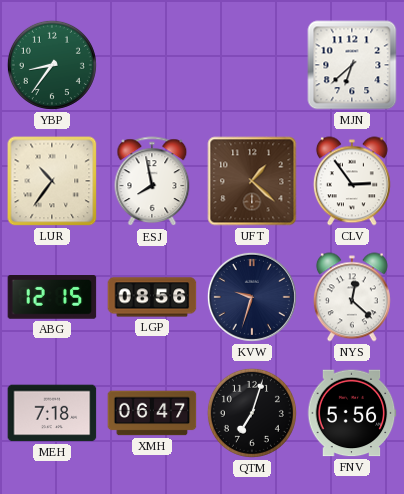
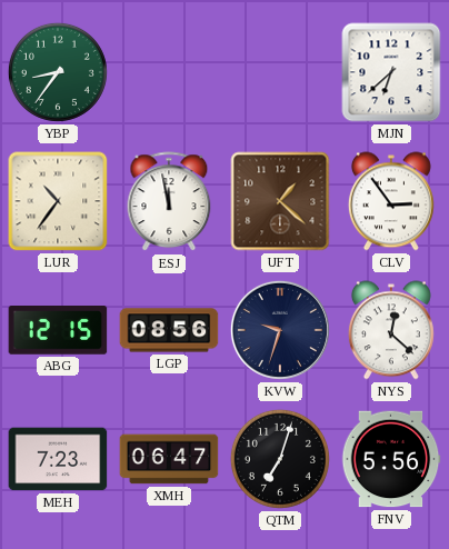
ESJ: 7:58 -> 11:58 (169, 202)
MEH: 7:18 -> 7:23 (58, 459)
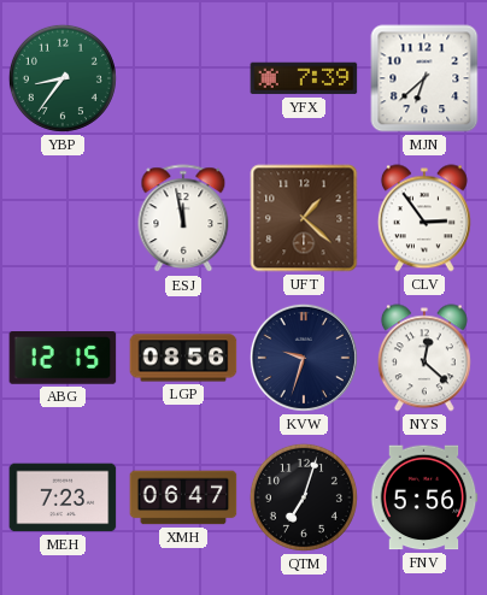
YFX: none -> 7:39 (304, 78)
LUR: 10:36 -> none (58, 201)
